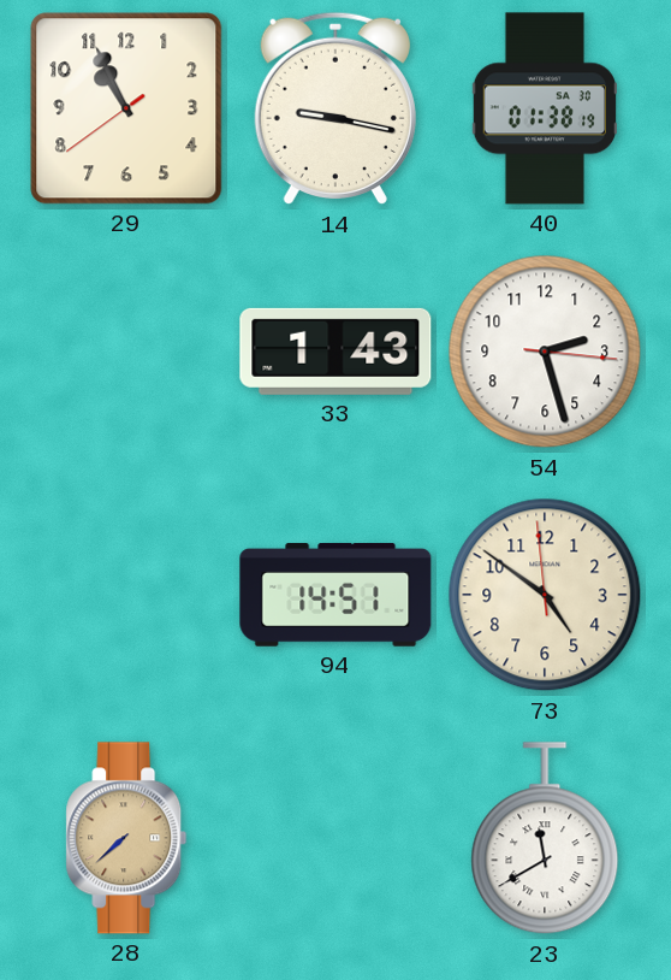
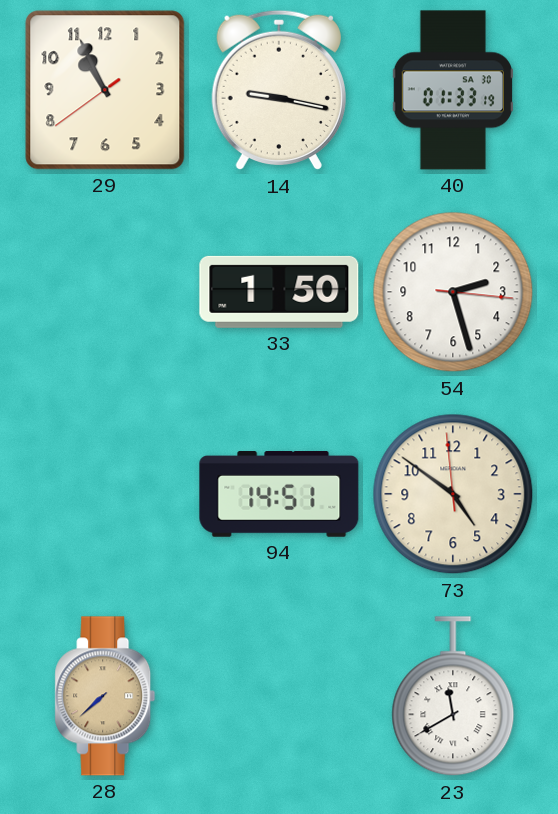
40: 01:38 -> 01:33 (452, 90)
33: 1:43 -> 1:50 (279, 292)
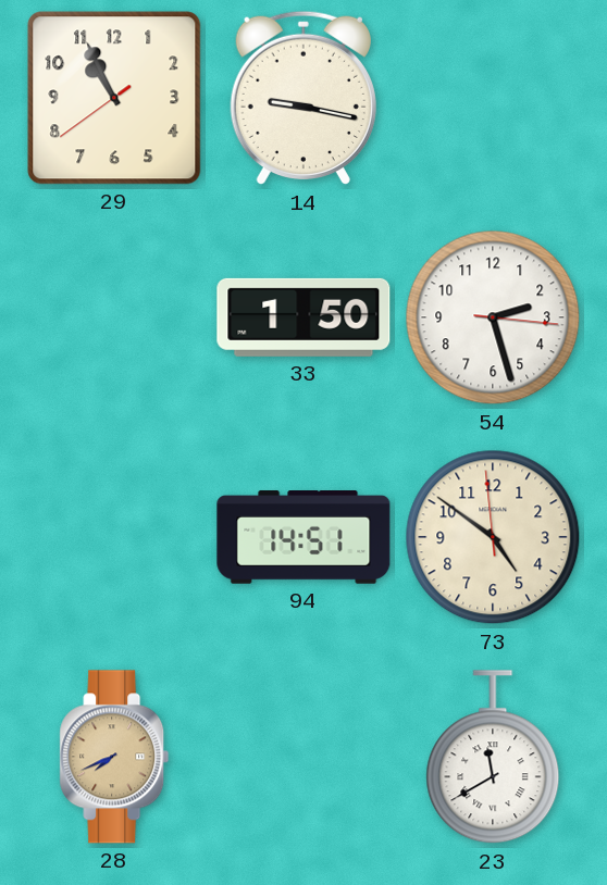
40: 01:33 -> none (452, 90)
28: 7:38 -> 7:41 (114, 757)
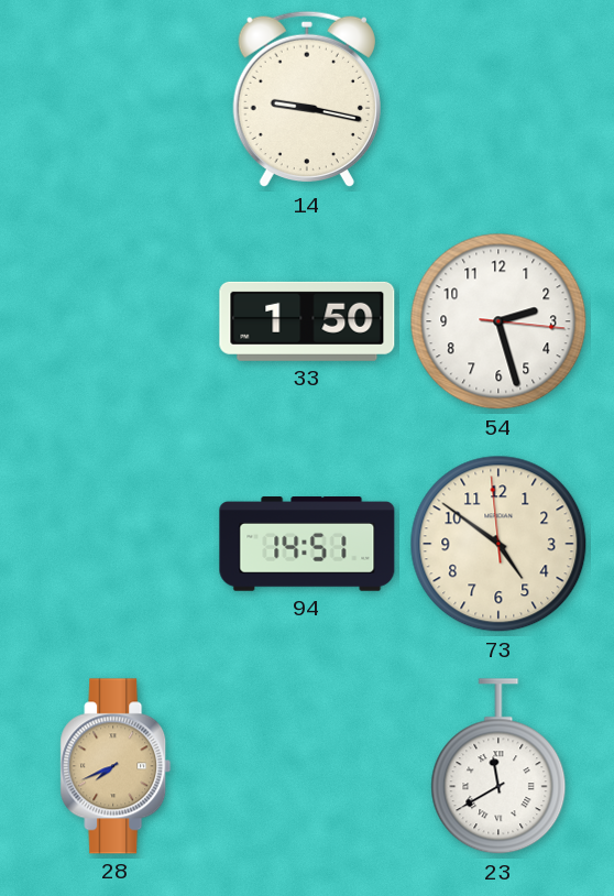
29: 10:55 -> none (114, 98)
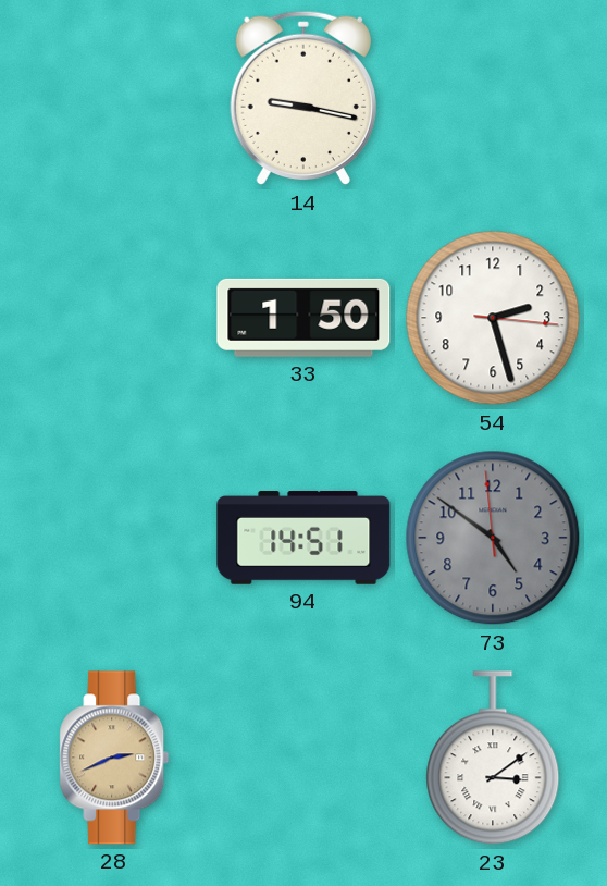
73 dial: cream -> grey (493, 538)
28: 7:41 -> 2:41 (114, 758)
23: 11:40 -> 3:09 (493, 759)
